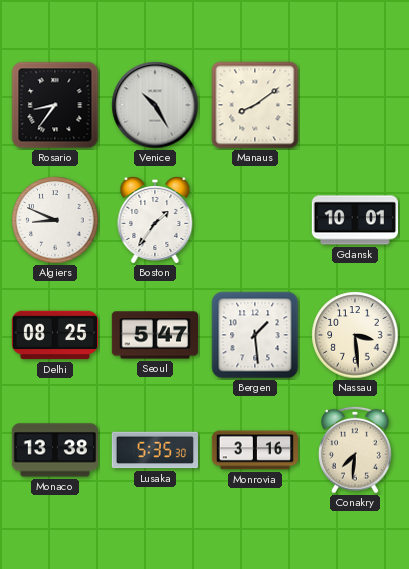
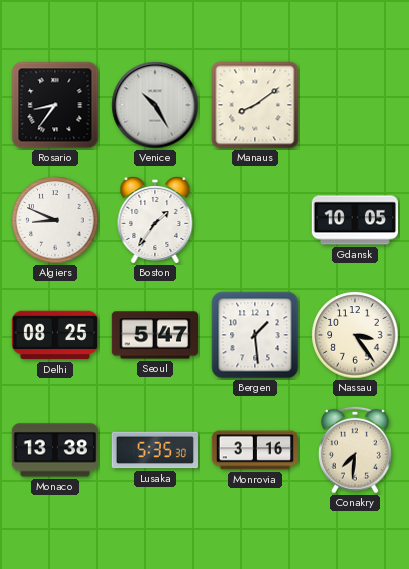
Gdansk: 10:01 -> 10:05 (354, 220)
Nassau: 3:29 -> 3:24 (355, 335)
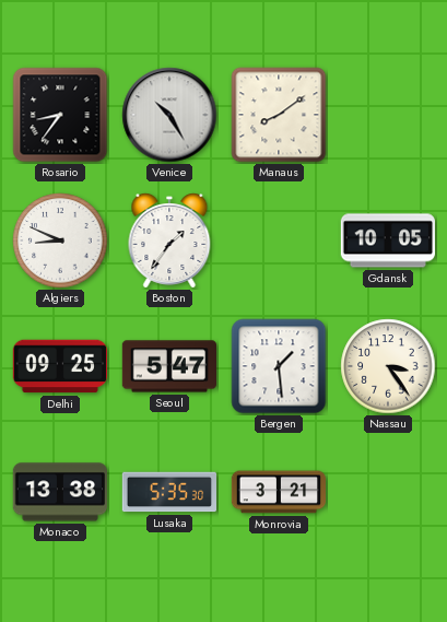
Delhi: 08:25 -> 09:25 (59, 366)
Monrovia: 3:16 -> 3:21 (278, 492)
Conakry: 7:31 -> none (355, 450)
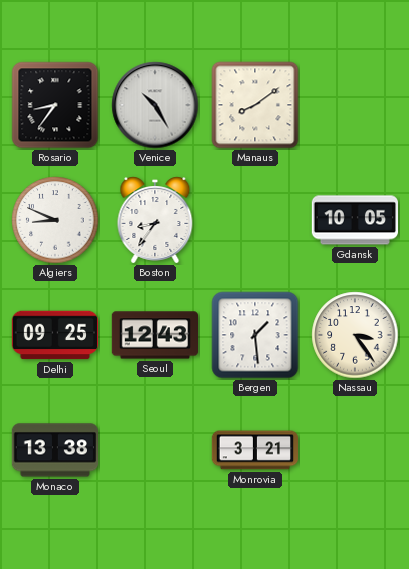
Boston: 1:36 -> 8:36 (155, 220)
Seoul: 5:47 -> 12:43 (154, 335)
Lusaka: 5:35 -> none (168, 492)
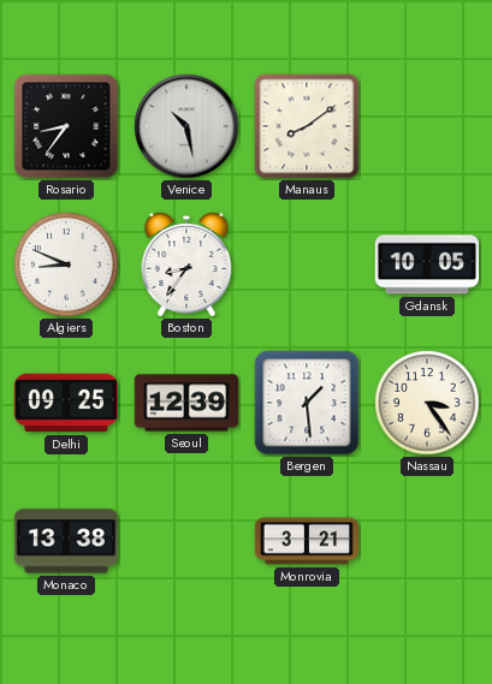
Venice: 10:25 -> 10:28 (186, 126)
Seoul: 12:43 -> 12:39 (185, 403)
